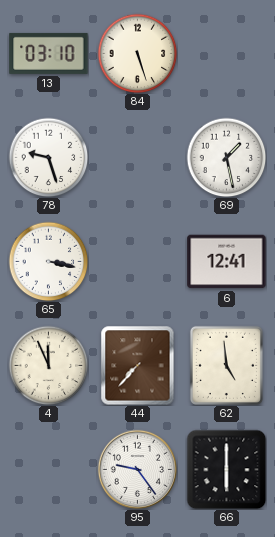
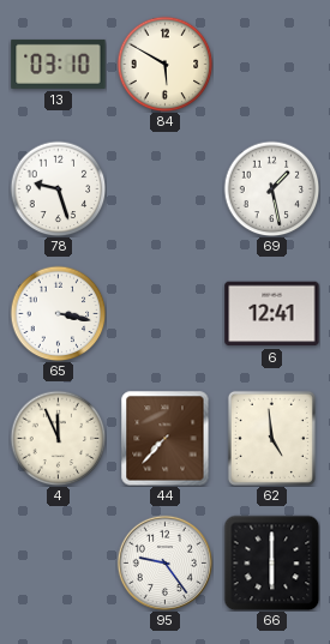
84: 5:27 -> 5:50 (164, 64)
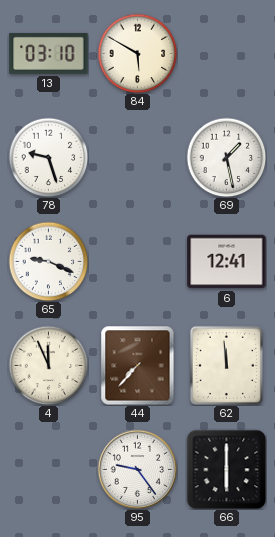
65: 3:17 -> 9:19 (48, 261)
62: 4:59 -> 11:59 (226, 365)
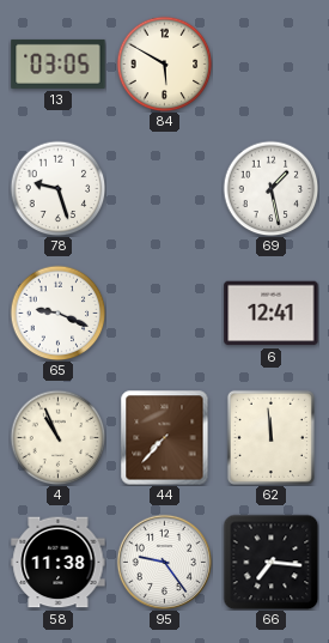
13: 03:10 -> 03:05 (59, 63)
4: 11:56 -> 10:56 (57, 437)
58: none -> 11:38 (59, 563)
66: 6:00 -> 7:16 (270, 562)
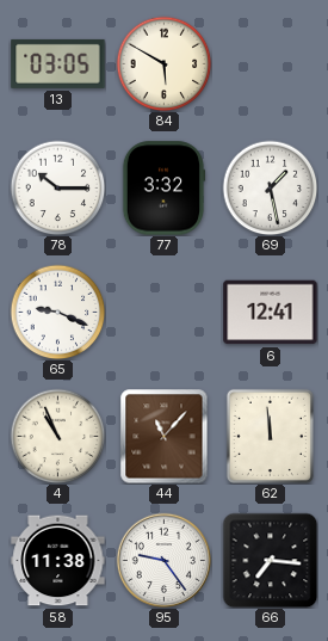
78: 9:27 -> 10:15 (57, 187)
77: none -> 3:32 (163, 189)
44: 7:37 -> 11:07 (165, 436)
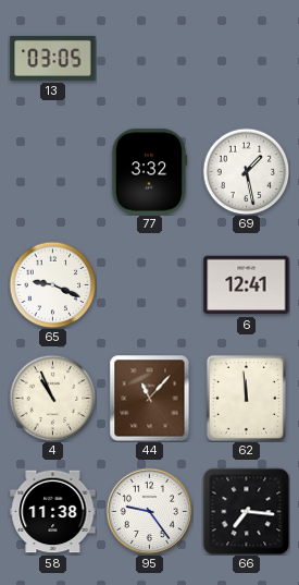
84: 5:50 -> none (163, 63)
78: 10:15 -> none (57, 187)
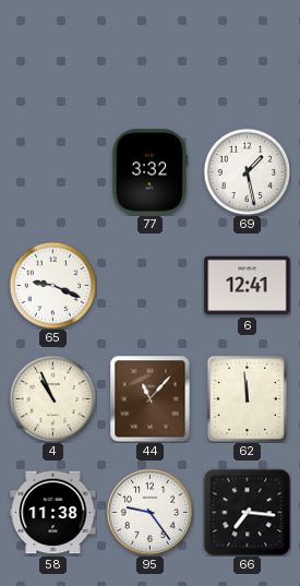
13: 03:05 -> none (53, 58)
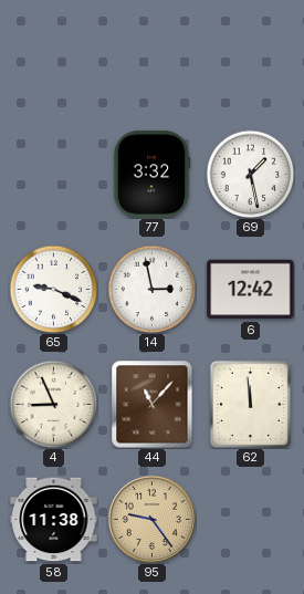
14: none -> 2:58 (151, 289)
6: 12:41 -> 12:42 (251, 290)
4: 10:56 -> 8:56 (53, 404)
95 dial: white -> champagne (151, 519)
66: 7:16 -> none (247, 512)
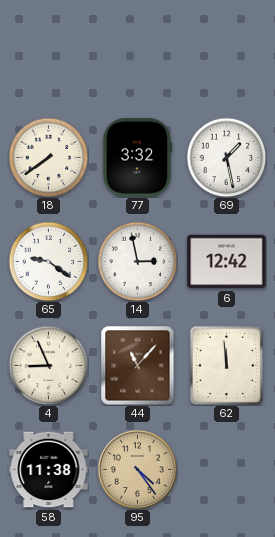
18: none -> 7:39 (48, 157)
65: 9:19 -> 9:21 (48, 261)
95: 9:24 -> 4:24 (137, 469)
